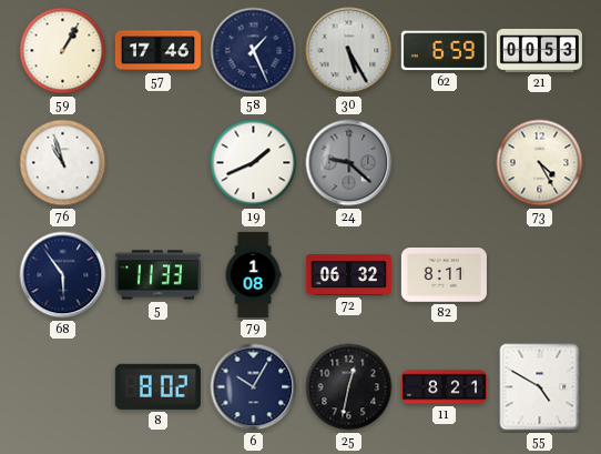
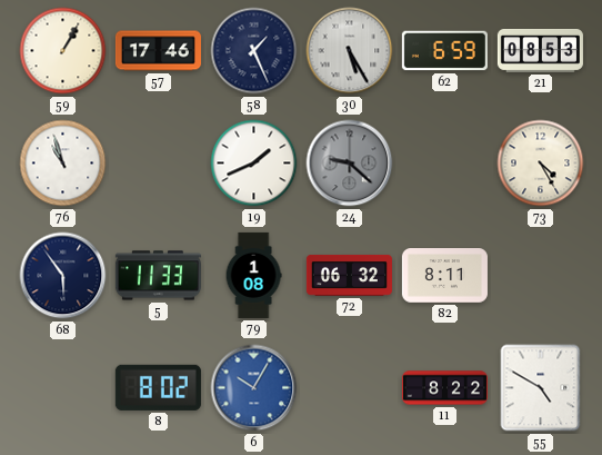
21: 00:53 -> 08:53 (540, 50)
6 dial: navy -> blue (254, 388)
25: 12:32 -> none (349, 387)
11: 8:21 -> 8:22 (444, 388)
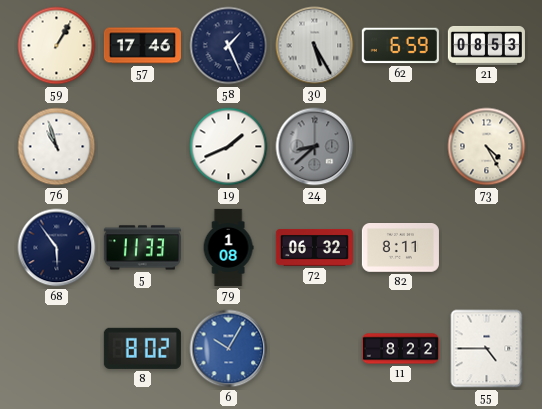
24: 9:22 -> 8:38 (315, 147)
55: 4:50 -> 4:45 (487, 349)
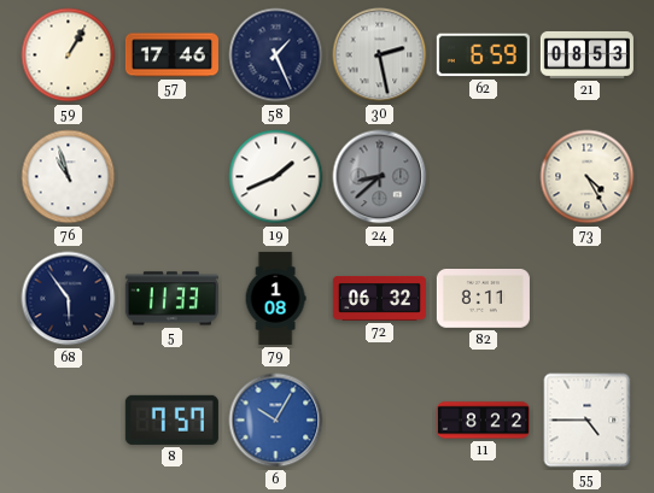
30: 5:25 -> 2:28 (380, 55)
8: 8:02 -> 7:57 (171, 419)
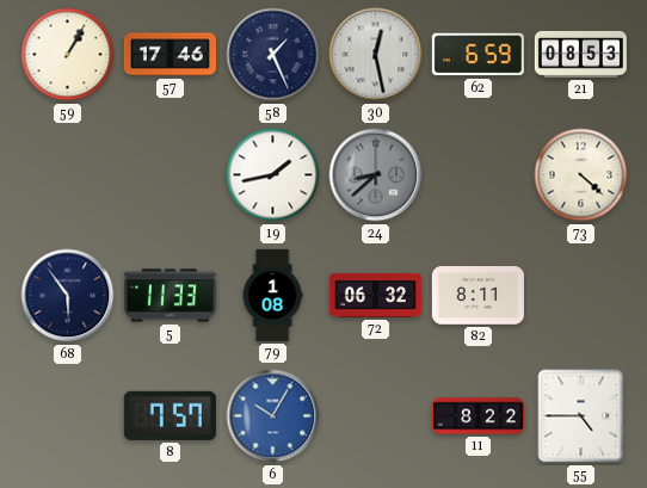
30: 2:28 -> 12:28 (376, 55)
76: 10:57 -> none (69, 177)
19: 1:41 -> 1:43 (273, 175)
73: 4:25 -> 4:22 (581, 175)
